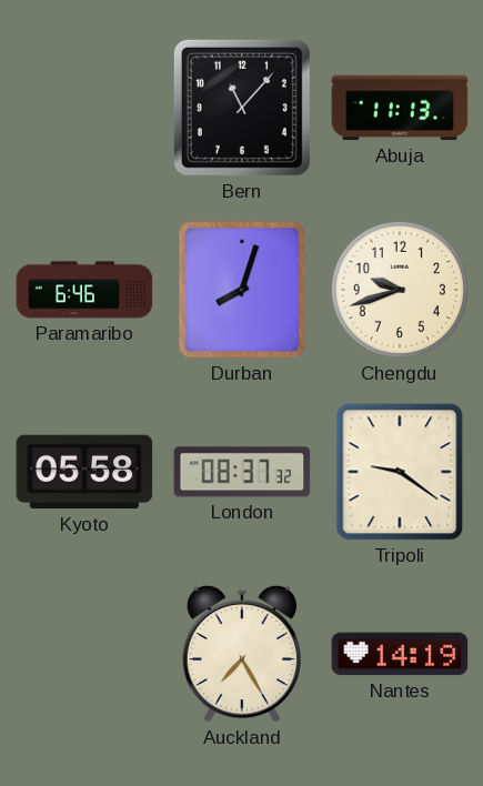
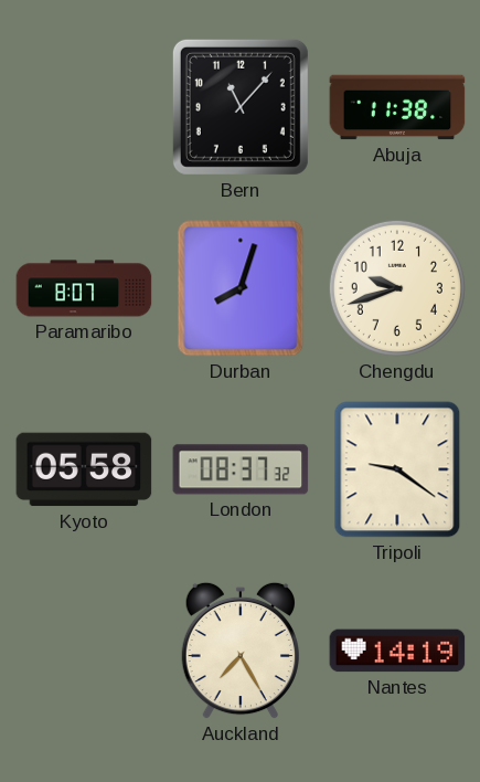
Abuja: 11:13 -> 11:38 (397, 107)
Paramaribo: 6:46 -> 8:07 (84, 288)
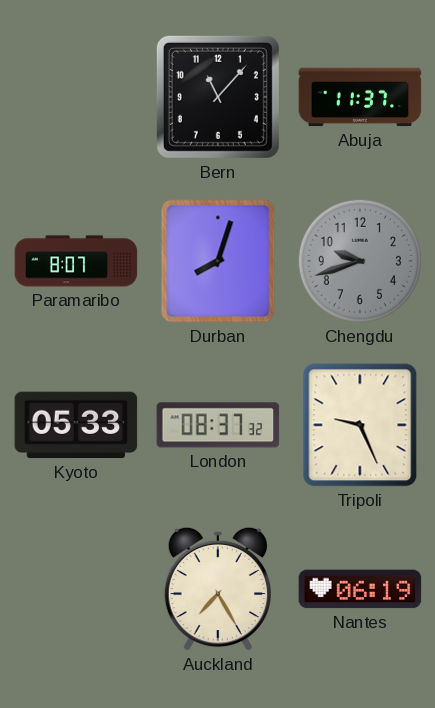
Abuja: 11:38 -> 11:37 (360, 97)
Chengdu dial: cream -> grey (360, 261)
Kyoto: 05:58 -> 05:33 (76, 425)
Tripoli: 9:21 -> 9:26 (360, 425)
Nantes: 14:19 -> 06:19 (360, 589)
